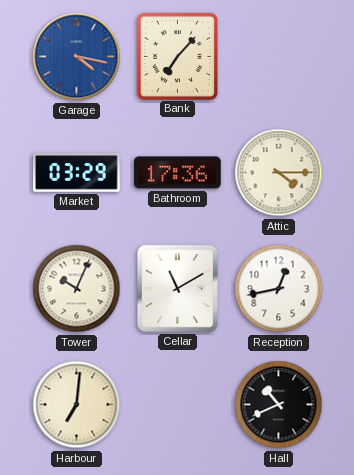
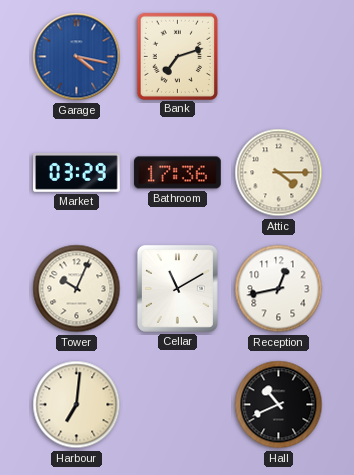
Bank: 7:07 -> 7:12 (177, 56)
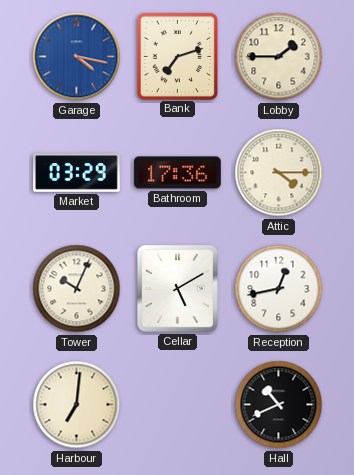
Lobby: none -> 1:45 (279, 57)
Cellar: 11:10 -> 5:10 (177, 288)
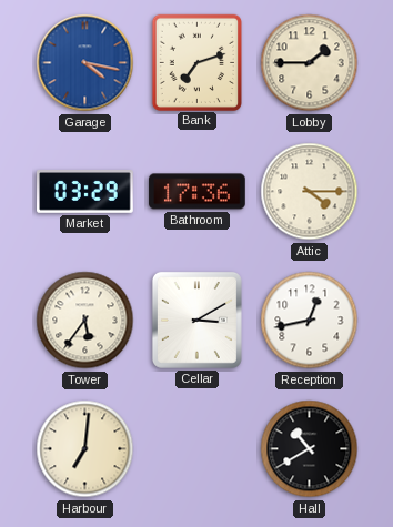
Tower: 10:04 -> 5:36 (85, 321)
Cellar: 5:10 -> 3:10 (196, 320)
Hall: 10:41 -> 10:40 (310, 449)
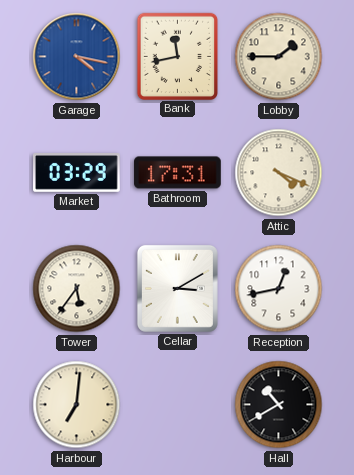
Bank: 7:12 -> 11:43 (177, 56)
Bathroom: 17:36 -> 17:31 (178, 173)
Attic: 4:15 -> 4:19 (279, 173)
